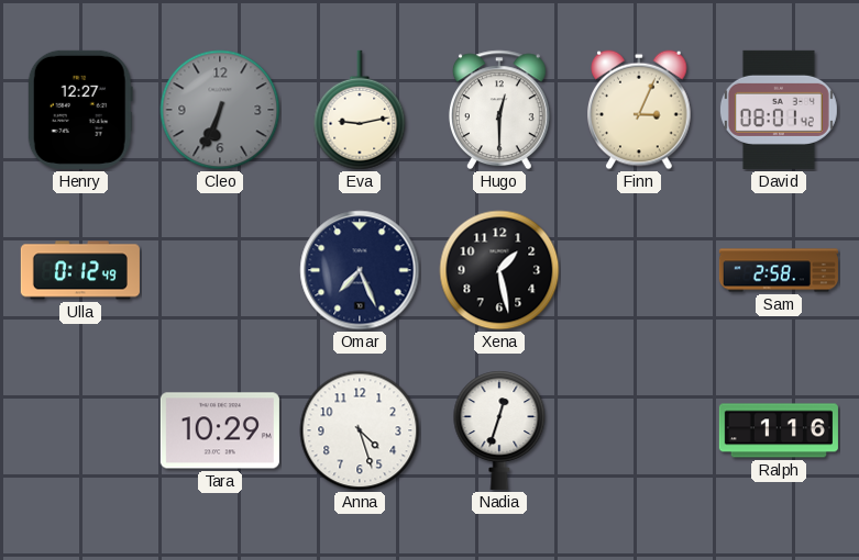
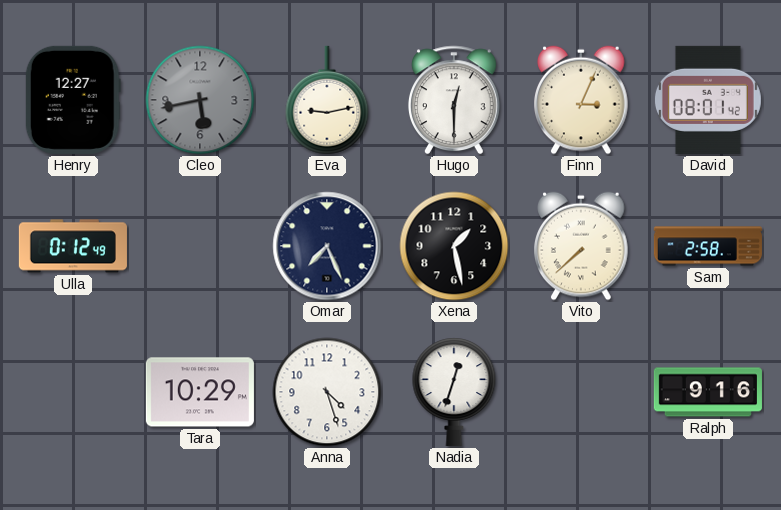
Cleo: 6:34 -> 5:43 (200, 100)
Vito: none -> 7:38 (581, 246)
Ralph: 1:16 -> 9:16 (708, 392)
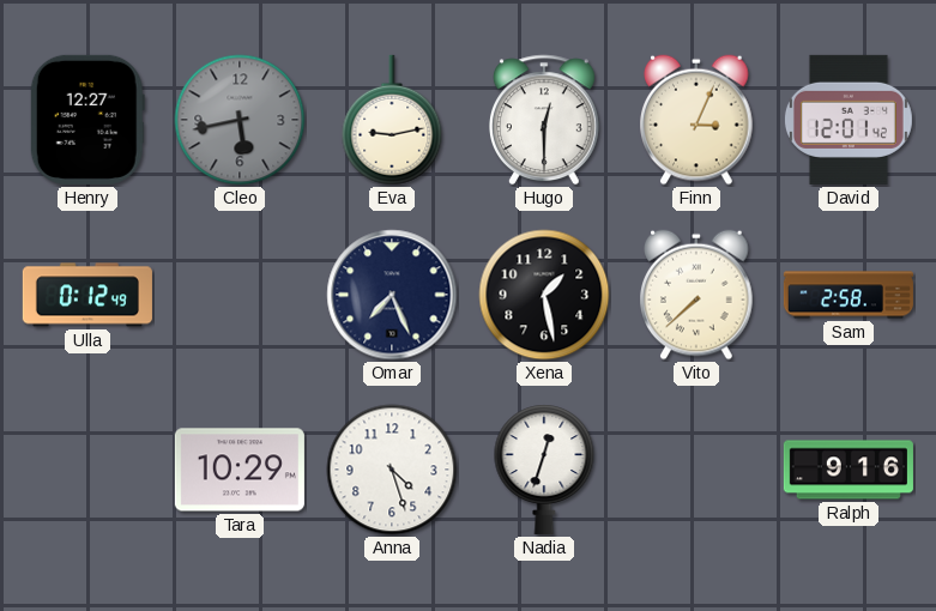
David: 08:01 -> 12:01 (849, 120)
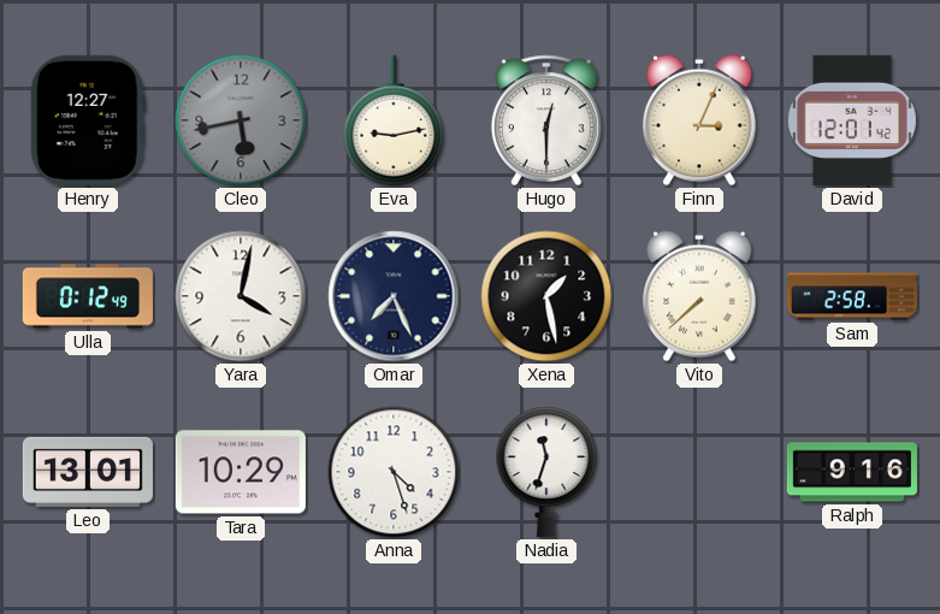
Yara: none -> 4:02 (241, 296)
Leo: none -> 13:01 (88, 472)
Nadia: 12:33 -> 11:33 (546, 472)
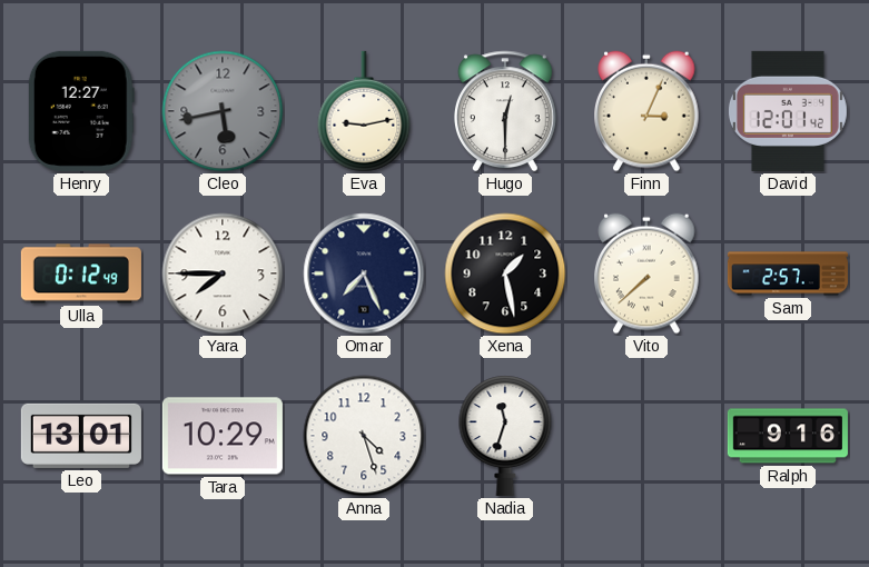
Yara: 4:02 -> 7:45 (223, 273)
Sam: 2:58 -> 2:57 (788, 273)
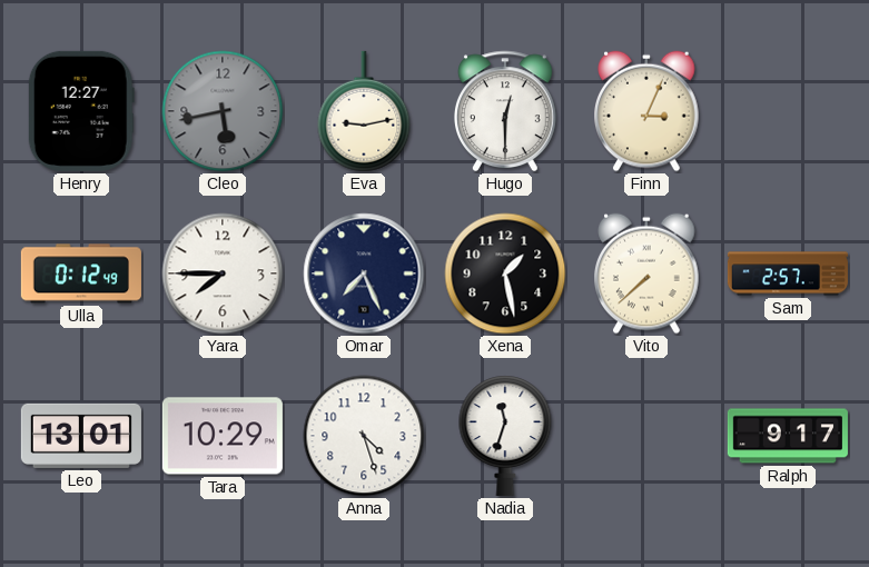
David: 12:01 -> none (788, 111)
Ralph: 9:16 -> 9:17 (788, 436)
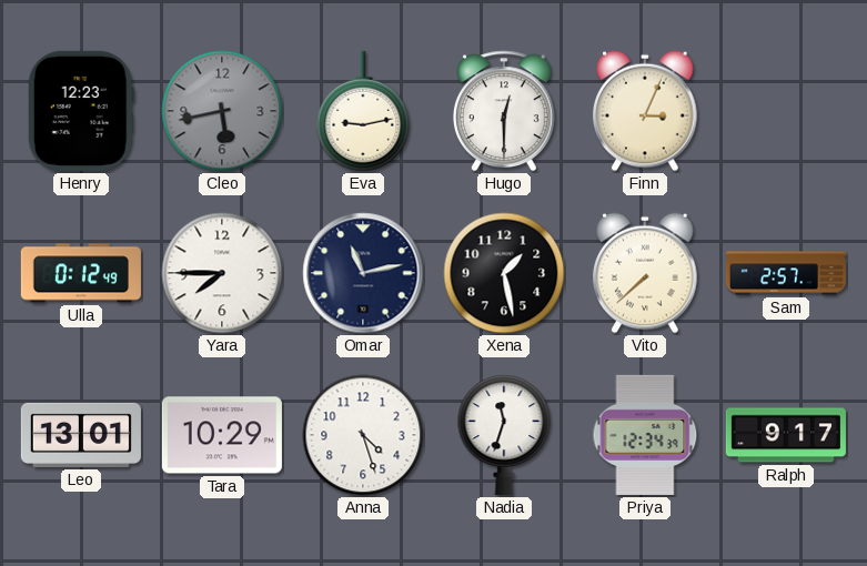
Henry: 12:27 -> 12:23 (81, 111)
Omar: 7:26 -> 11:13 (363, 273)
Priya: none -> 12:34 (645, 435)
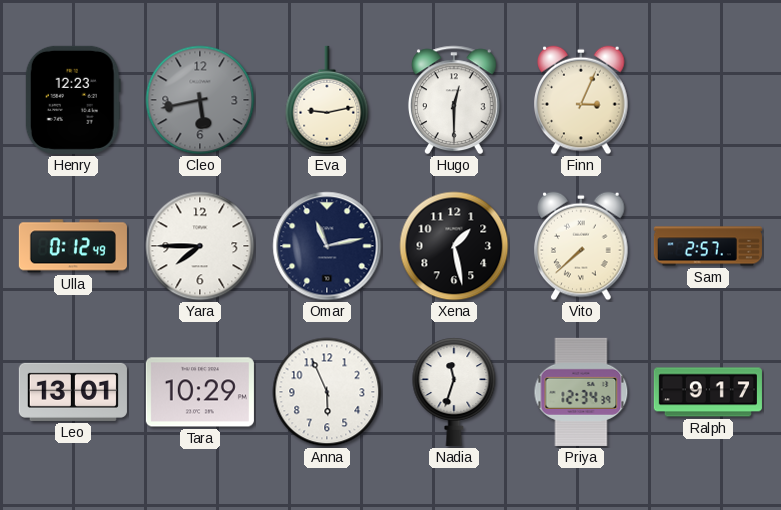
Anna: 4:27 -> 5:56 (327, 392)
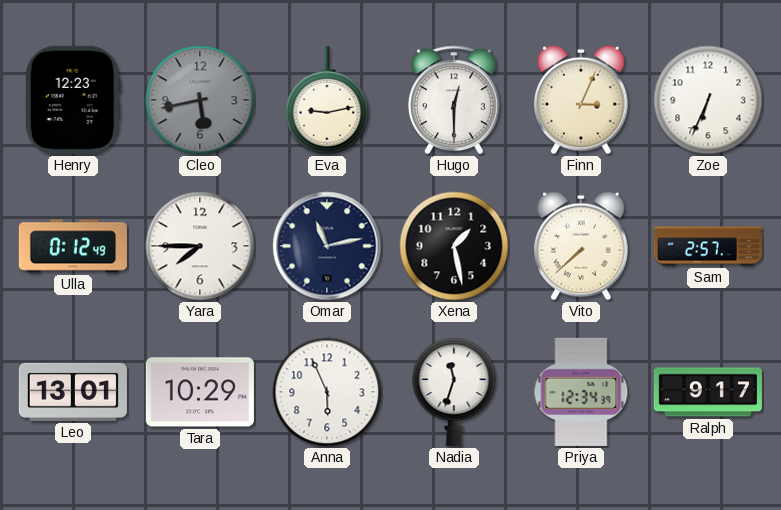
Zoe: none -> 6:34 (708, 100)
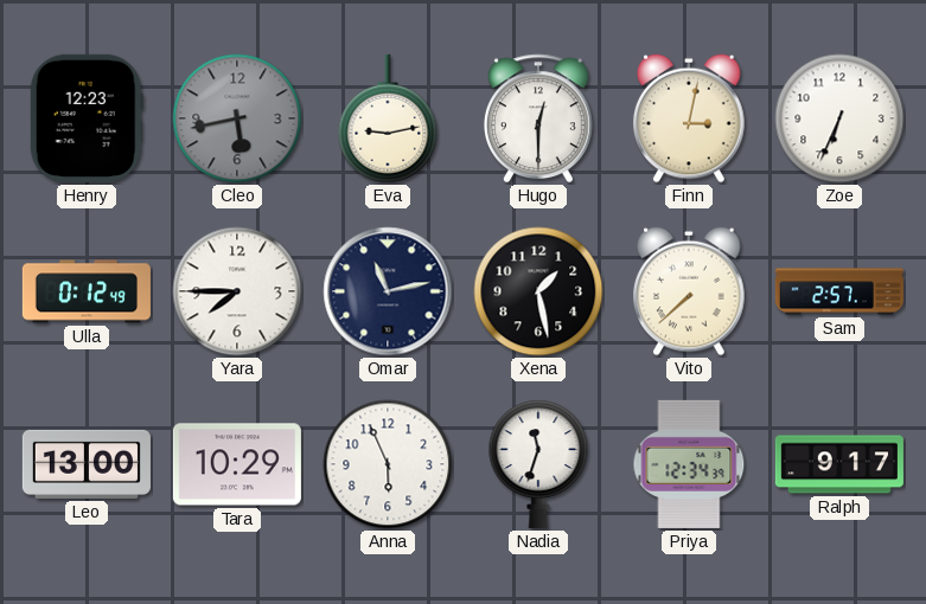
Finn: 3:04 -> 3:02 (689, 118)
Leo: 13:01 -> 13:00 (87, 464)
